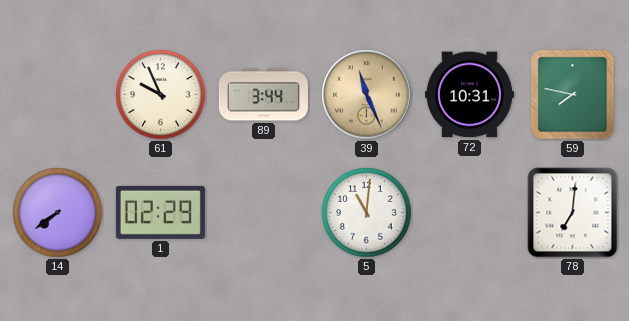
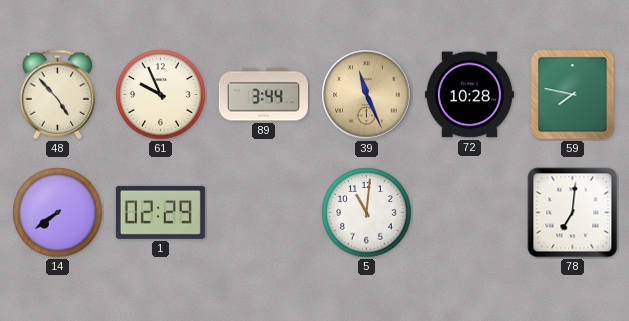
48: none -> 4:53 (57, 95)
72: 10:31 -> 10:28 (469, 95)
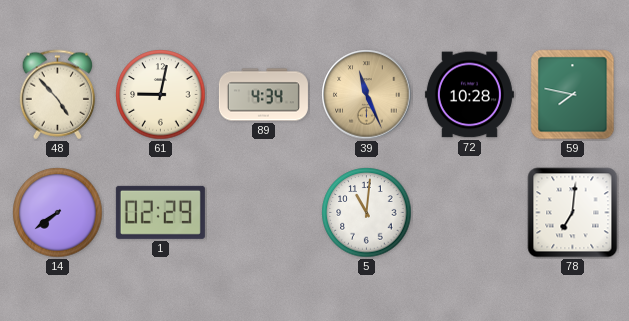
61: 9:56 -> 9:02 (161, 95)
89: 3:44 -> 4:34 (263, 95)
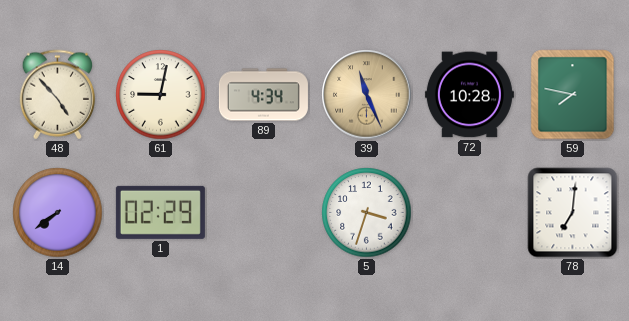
5: 11:01 -> 3:33 (367, 213)
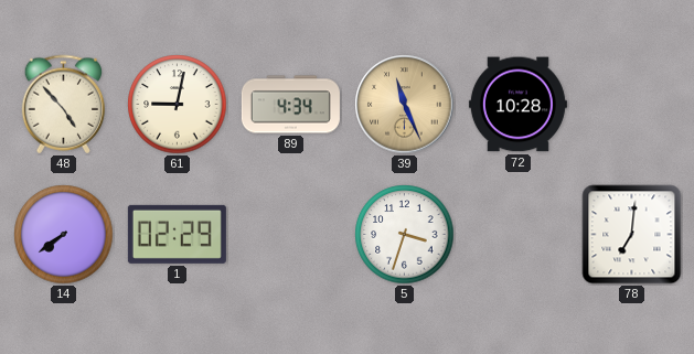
59: 7:47 -> none (573, 95)
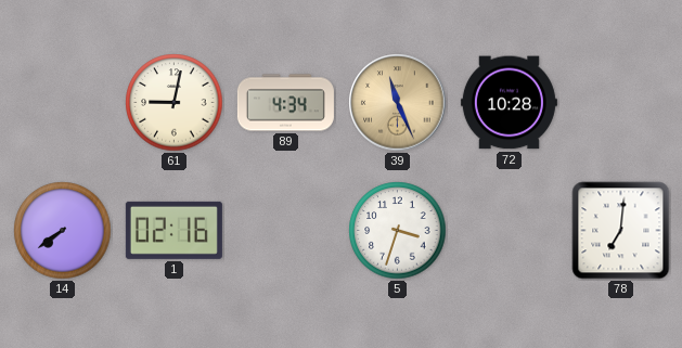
48: 4:53 -> none (63, 105)
1: 02:29 -> 02:16 (173, 230)
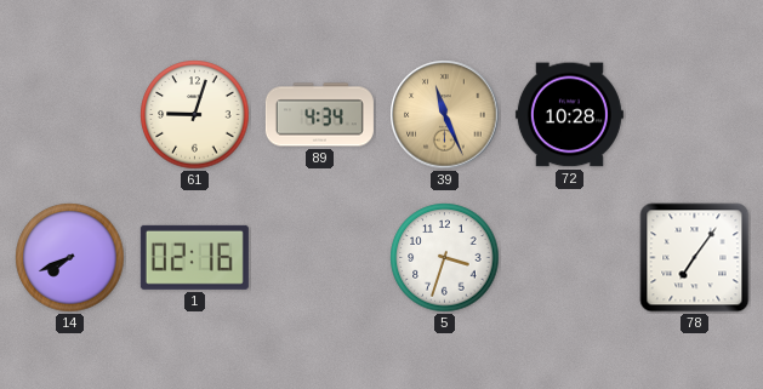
61: 9:02 -> 9:03 (195, 115)
14: 7:39 -> 7:41 (70, 258)
78: 7:01 -> 7:06 (695, 258)
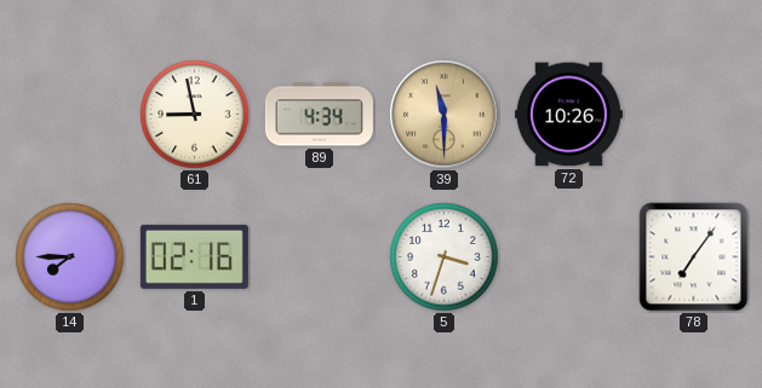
61: 9:03 -> 8:58 (195, 115)
39: 11:26 -> 11:30 (445, 115)
72: 10:28 -> 10:26 (568, 115)
14: 7:41 -> 7:45 (70, 257)
